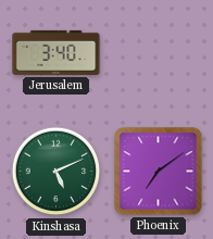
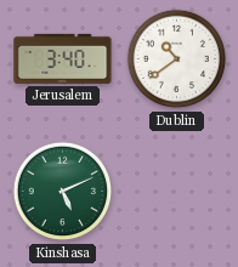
Dublin: none -> 10:39 (177, 59)
Phoenix: 7:09 -> none (159, 172)
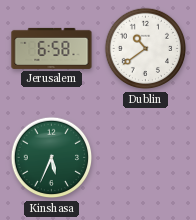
Jerusalem: 3:40 -> 6:58 (52, 48)
Kinshasa: 5:11 -> 5:34 (52, 158)
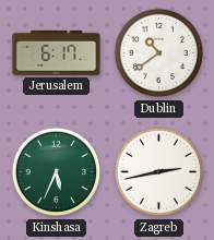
Jerusalem: 6:58 -> 6:17 (57, 52)
Zagreb: none -> 2:43 (159, 172)
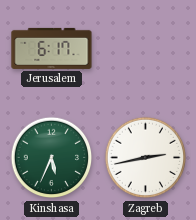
Dublin: 10:39 -> none (159, 53)
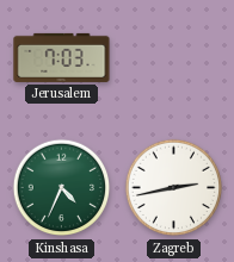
Jerusalem: 6:17 -> 7:03 (62, 57)
Kinshasa: 5:34 -> 4:34 (62, 188)
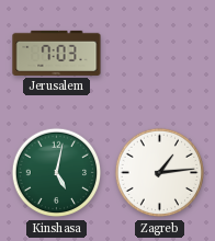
Kinshasa: 4:34 -> 5:02 (57, 173)
Zagreb: 2:43 -> 1:14 (160, 173)
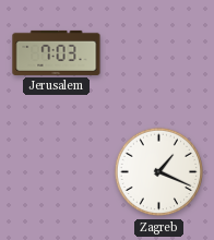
Kinshasa: 5:02 -> none (57, 173)
Zagreb: 1:14 -> 1:19 (159, 172)
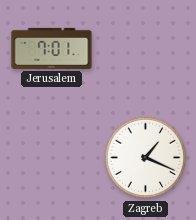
Jerusalem: 7:03 -> 7:01 (52, 48)
